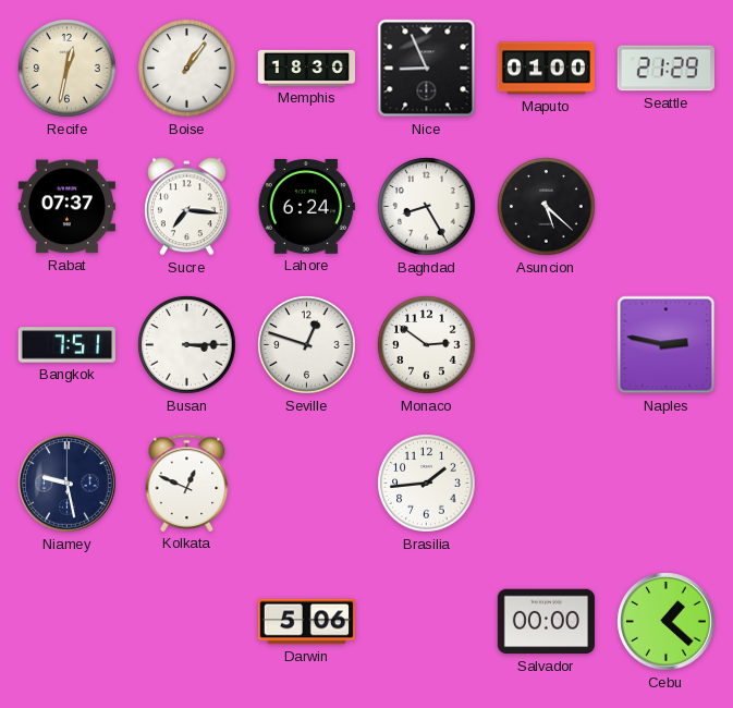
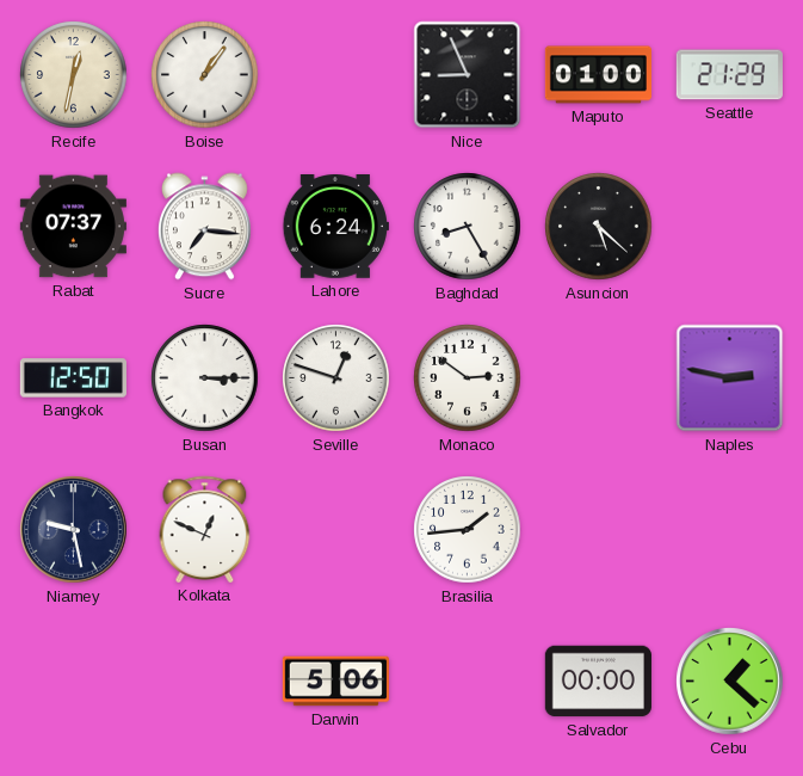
Memphis: 18:30 -> none (306, 68)
Bangkok: 7:51 -> 12:50 (73, 378)
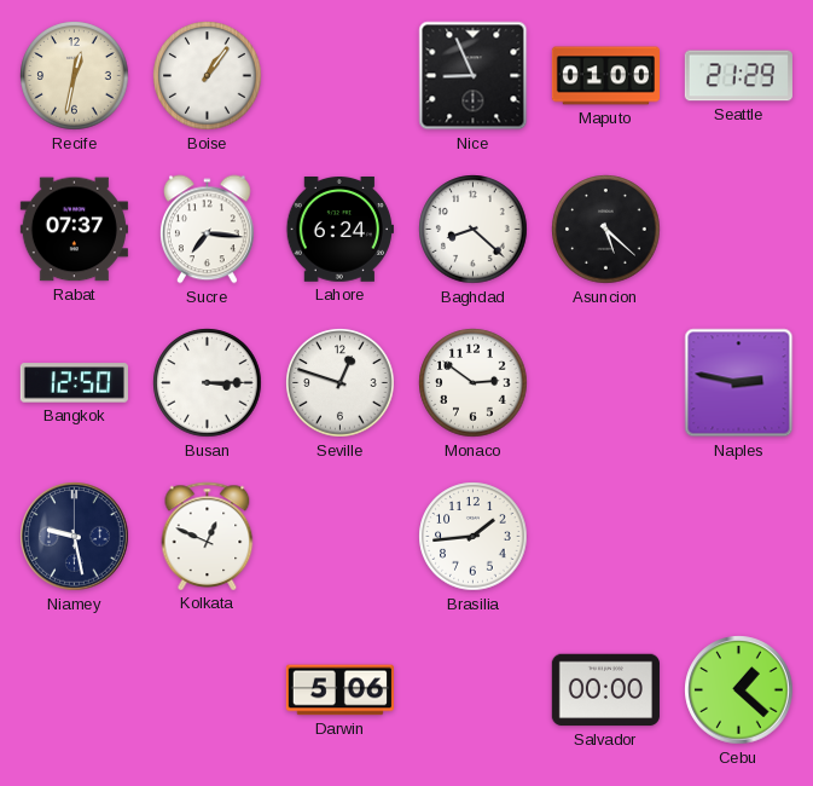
Baghdad: 8:25 -> 8:22 (474, 230)
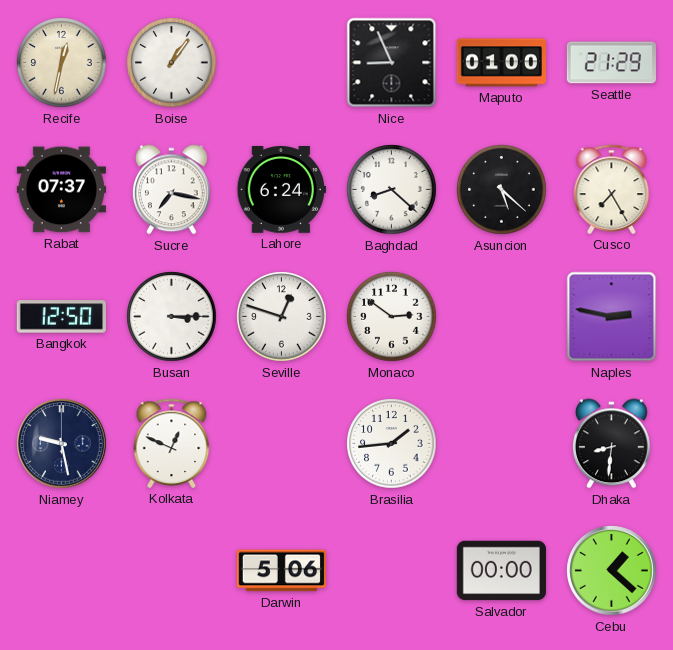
Sucre: 7:16 -> 7:17 (171, 190)
Cusco: none -> 7:25 (612, 189)
Dhaka: none -> 8:31 (611, 444)
